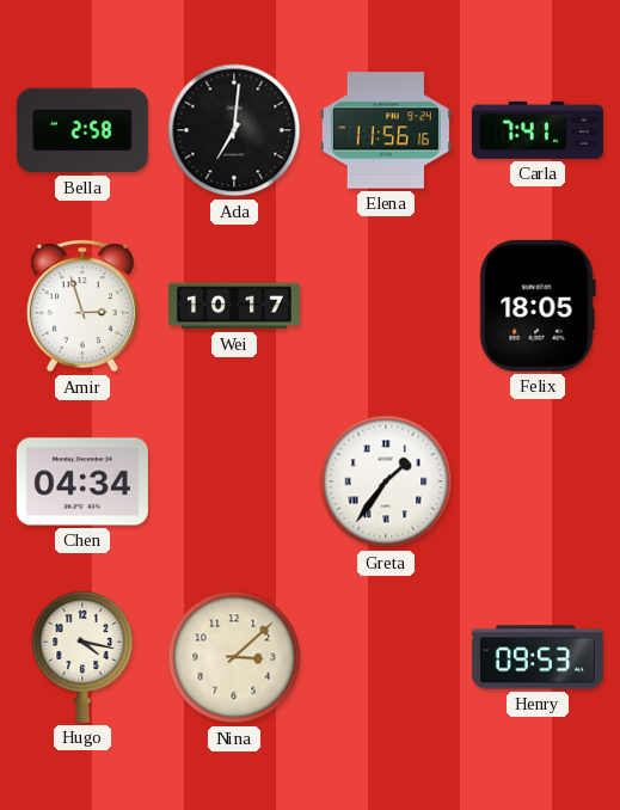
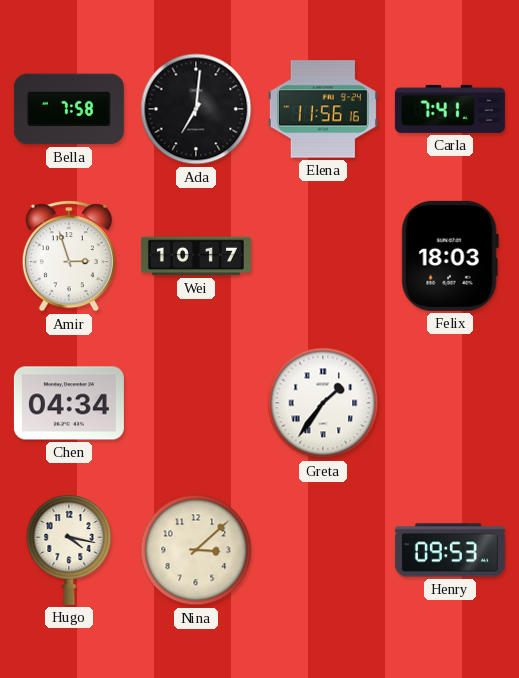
Bella: 2:58 -> 7:58 (69, 109)
Felix: 18:05 -> 18:03 (450, 256)
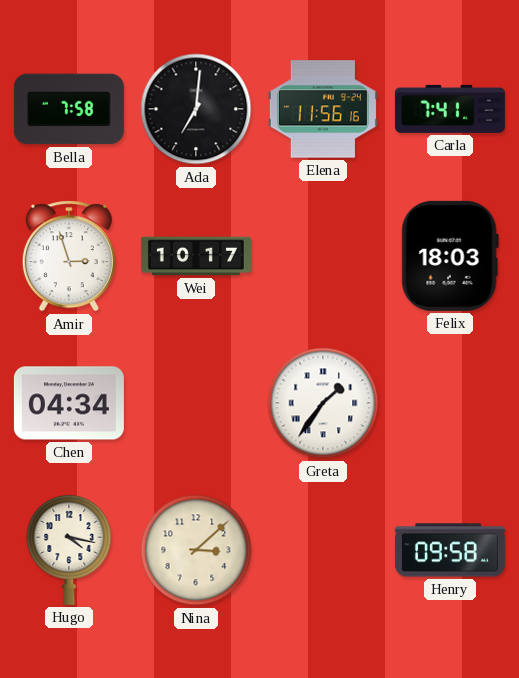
Henry: 09:53 -> 09:58 (450, 550)
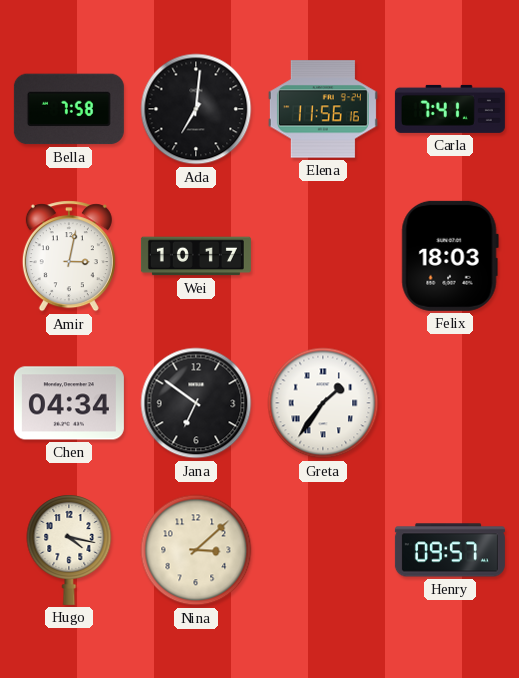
Amir: 2:57 -> 3:02 (69, 256)
Jana: none -> 6:51 (196, 403)
Henry: 09:58 -> 09:57 (450, 550)
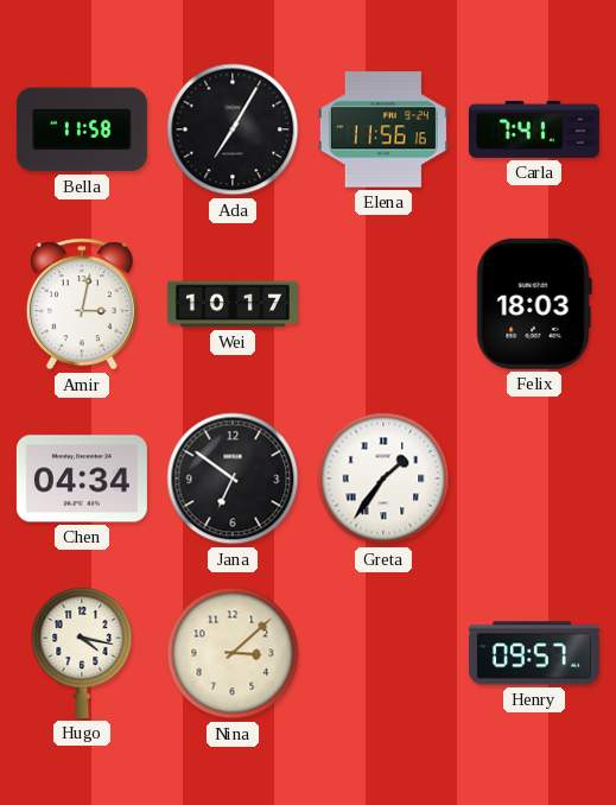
Bella: 7:58 -> 11:58 (82, 129)
Ada: 7:01 -> 7:05 (233, 129)
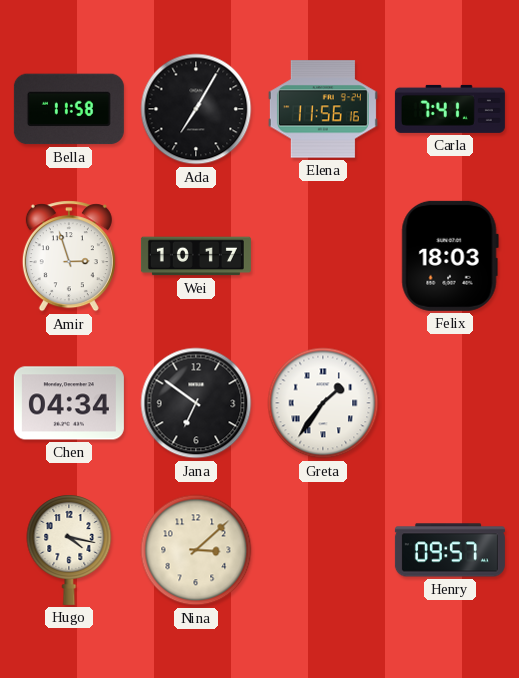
Amir: 3:02 -> 2:57 (69, 256)
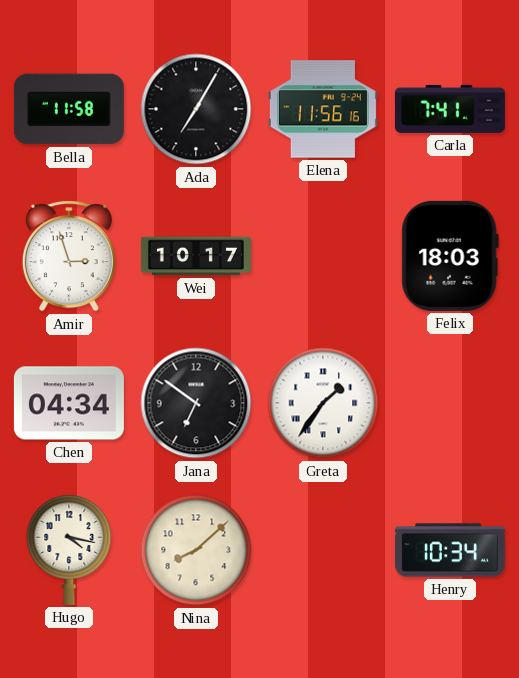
Nina: 3:08 -> 8:08 (196, 550)
Henry: 09:57 -> 10:34 (450, 550)
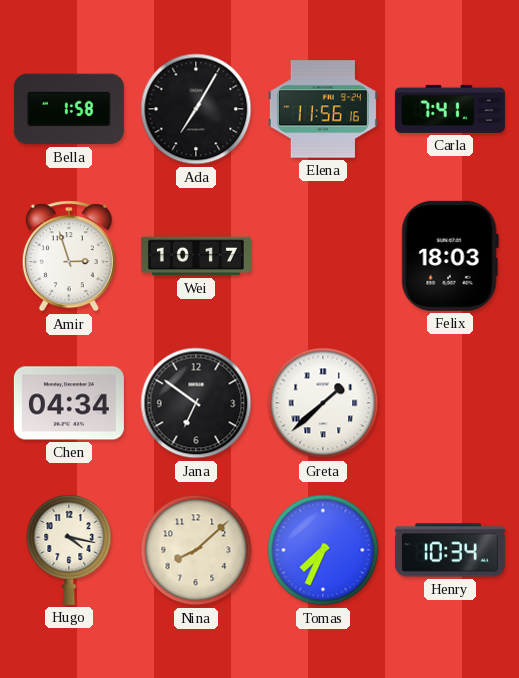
Bella: 11:58 -> 1:58 (69, 109)
Greta: 1:36 -> 1:38 (323, 403)
Tomas: none -> 7:34 (323, 550)
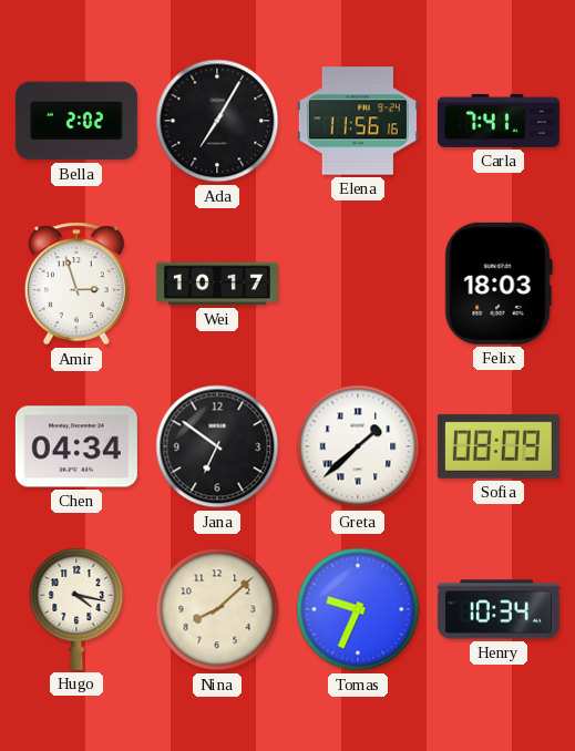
Bella: 1:58 -> 2:02 (76, 121)
Sofia: none -> 08:09 (499, 446)
Tomas: 7:34 -> 9:34 (358, 609)
